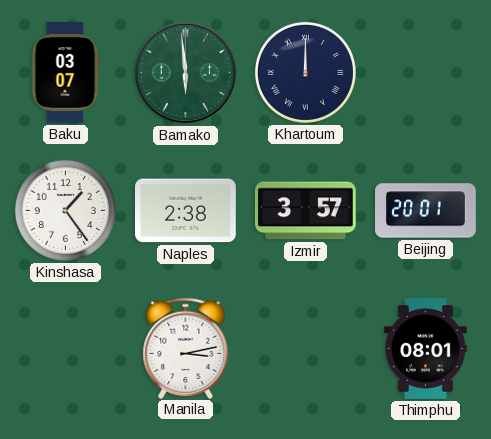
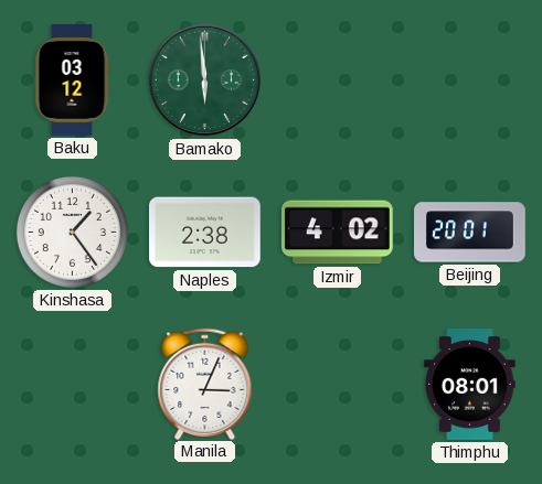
Baku: 03:07 -> 03:12 (72, 80)
Khartoum: 12:00 -> none (305, 72)
Izmir: 3:57 -> 4:02 (338, 233)
Manila: 3:13 -> 3:04 (205, 384)
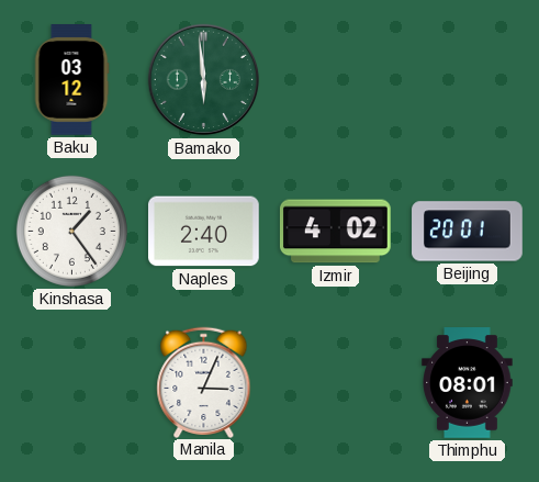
Naples: 2:38 -> 2:40 (204, 232)
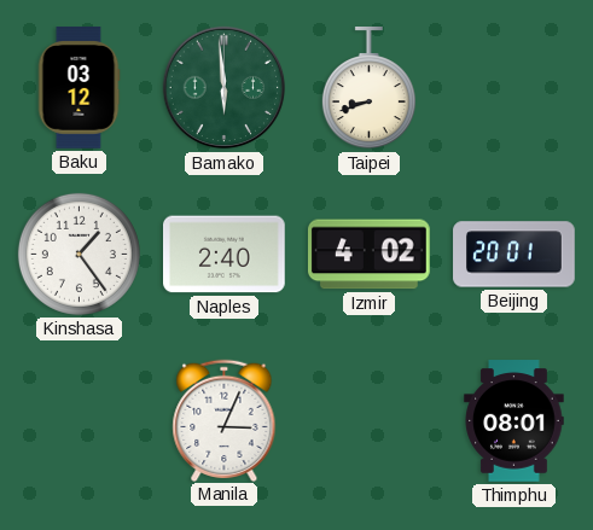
Taipei: none -> 8:42 (368, 89)
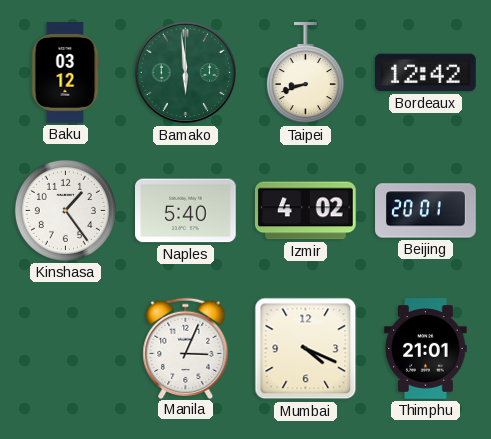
Bordeaux: none -> 12:42 (426, 73)
Naples: 2:40 -> 5:40 (186, 211)
Mumbai: none -> 4:19 (306, 349)
Thimphu: 08:01 -> 21:01 (426, 349)
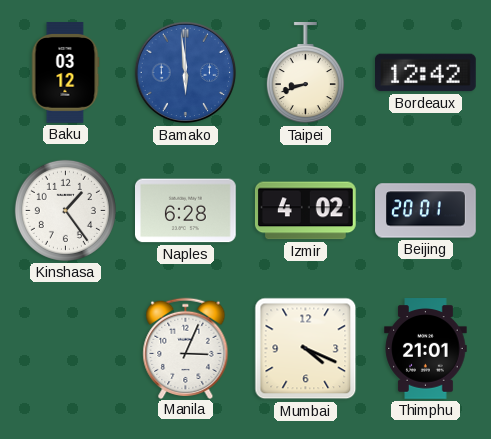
Bamako dial: green -> blue (186, 73)
Naples: 5:40 -> 6:28 (186, 211)
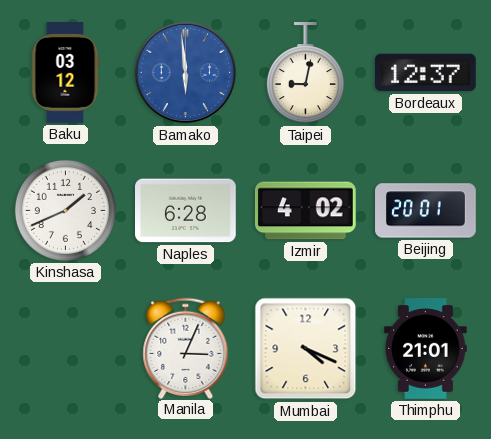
Taipei: 8:42 -> 9:02 (305, 74)
Bordeaux: 12:42 -> 12:37 (426, 73)
Kinshasa: 1:24 -> 1:41 (65, 210)
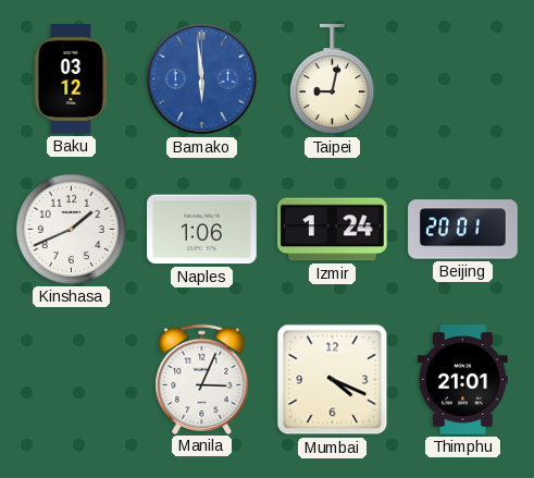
Bordeaux: 12:37 -> none (426, 73)
Naples: 6:28 -> 1:06 (202, 230)
Izmir: 4:02 -> 1:24 (333, 230)
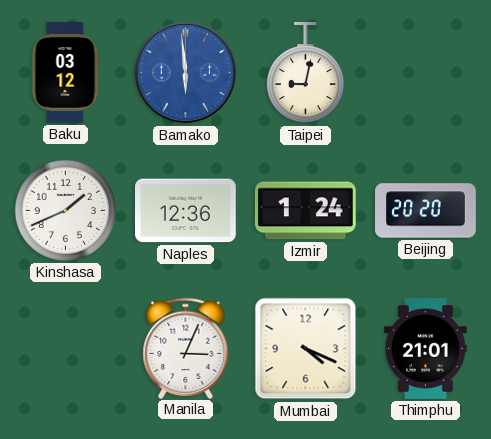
Naples: 1:06 -> 12:36 (186, 211)
Beijing: 20:01 -> 20:20 (426, 211)
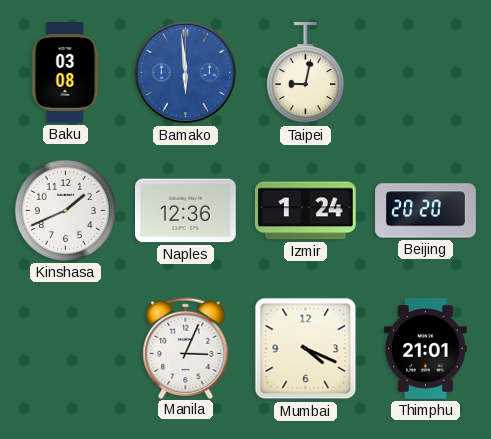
Baku: 03:12 -> 03:08 (65, 73)
